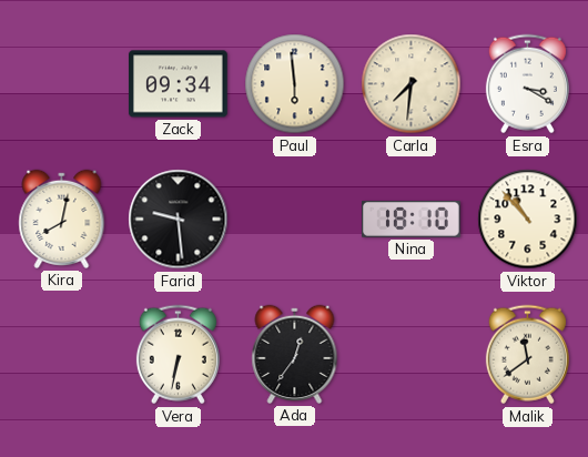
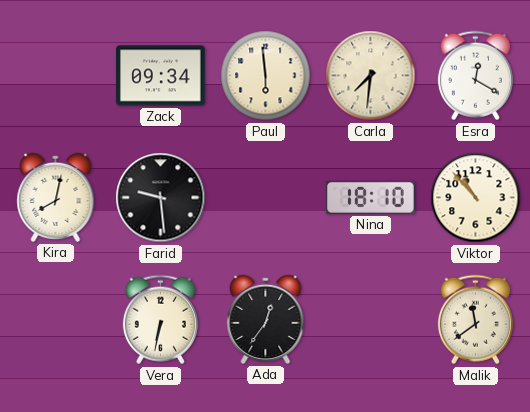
Esra: 3:20 -> 12:20 (475, 76)
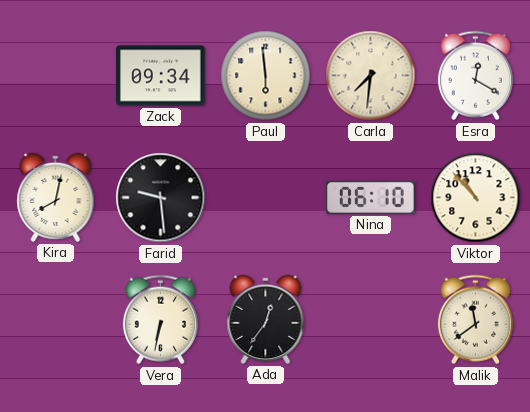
Nina: 18:10 -> 06:10 (371, 197)
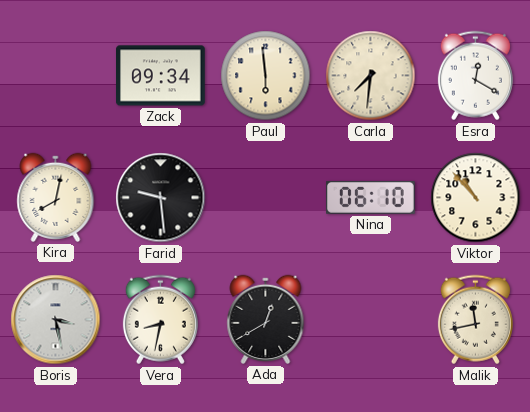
Boris: none -> 3:28 (56, 320)
Vera: 6:32 -> 8:32 (160, 320)
Ada: 12:36 -> 12:40 (266, 319)
Malik: 11:39 -> 11:43 (475, 320)
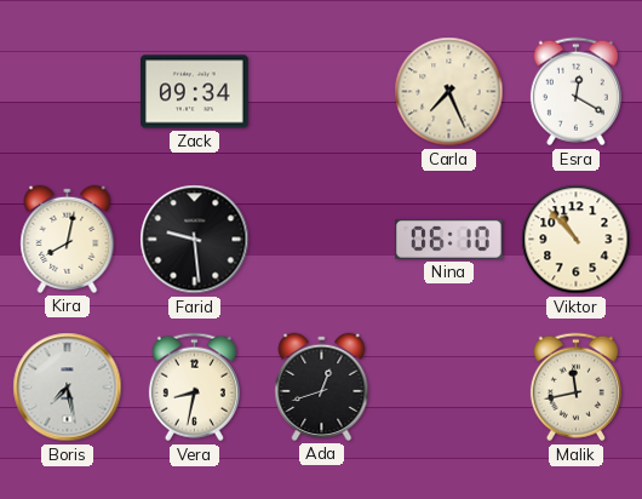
Paul: 5:59 -> none (266, 76)
Carla: 7:31 -> 7:26 (449, 92)
Boris: 3:28 -> 7:28 (68, 388)
Ada: 12:40 -> 12:42 (322, 386)
